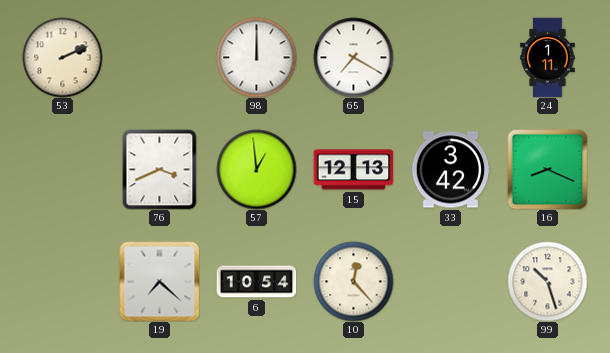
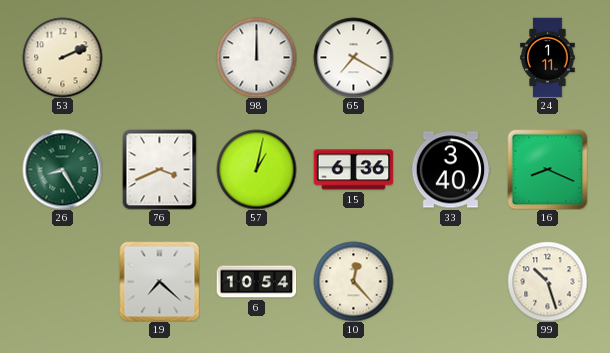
26: none -> 8:25 (62, 169)
57: 12:59 -> 1:02 (256, 169)
15: 12:13 -> 6:36 (353, 170)
33: 3:42 -> 3:40 (450, 170)
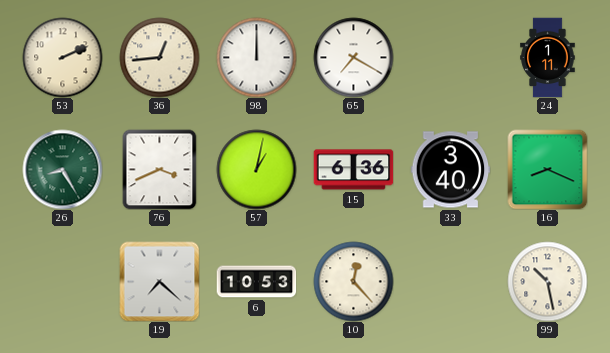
36: none -> 12:44 (159, 57)
6: 10:54 -> 10:53 (256, 282)
99: 10:27 -> 10:28 (547, 281)
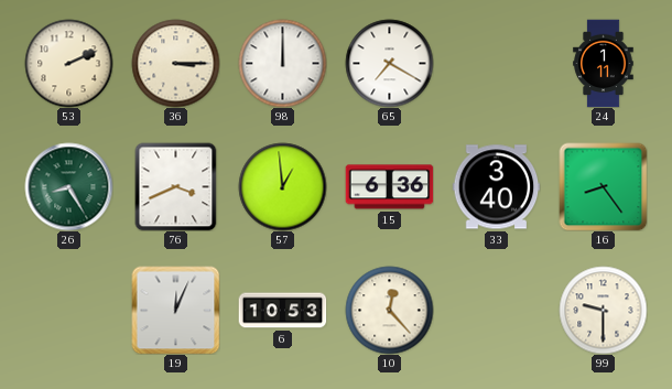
36: 12:44 -> 3:15 (175, 63)
57: 1:02 -> 12:59 (282, 186)
16: 8:19 -> 8:24 (603, 186)
19: 7:22 -> 12:04 (175, 310)
99: 10:28 -> 9:30 (603, 310)
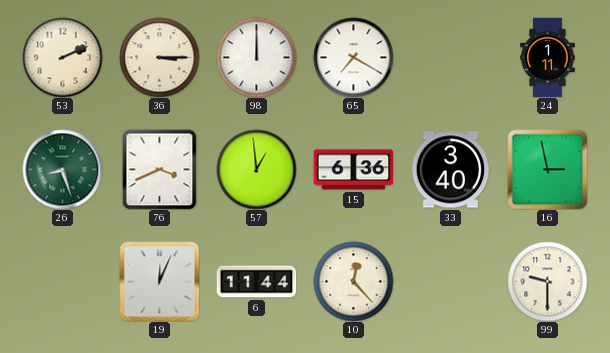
26: 8:25 -> 8:27 (62, 169)
16: 8:24 -> 2:58 (547, 169)
6: 10:53 -> 11:44 (256, 282)
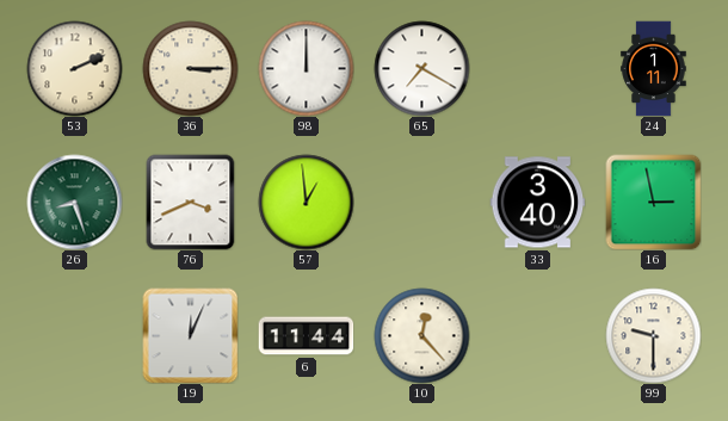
15: 6:36 -> none (353, 170)
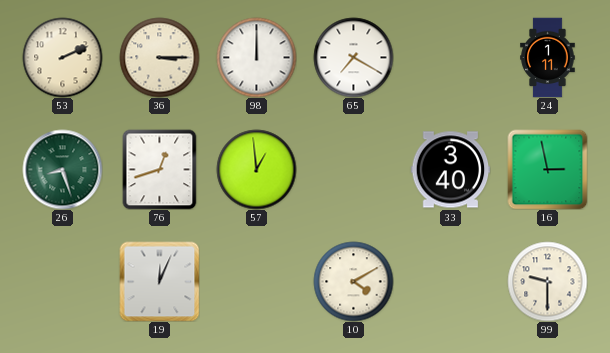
76: 3:41 -> 12:42 (160, 169)
6: 11:44 -> none (306, 336)
10: 12:23 -> 4:10 (353, 281)
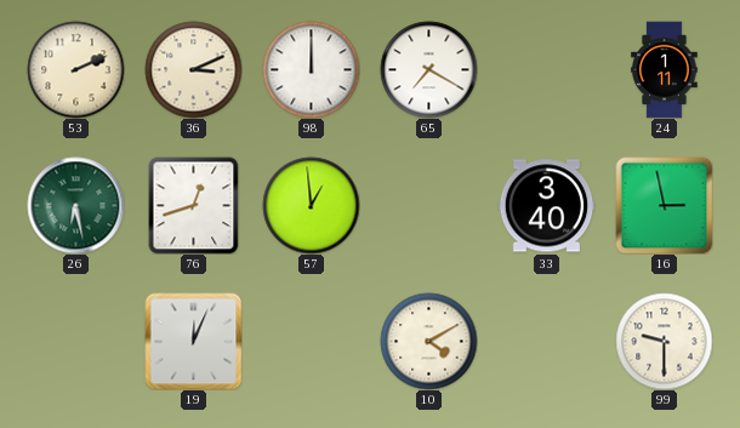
36: 3:15 -> 3:11 (193, 69)
26: 8:27 -> 6:28 (75, 205)
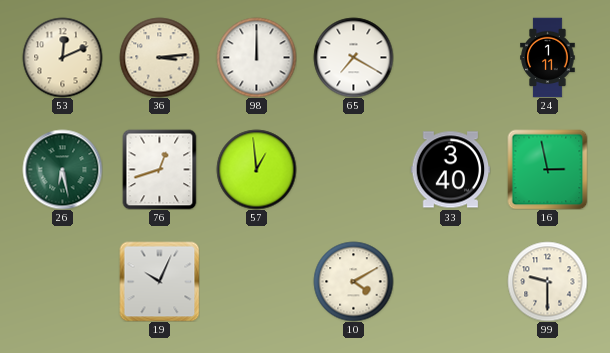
53: 2:11 -> 12:11 (62, 57)
36: 3:11 -> 3:14 (159, 57)
19: 12:04 -> 10:04 (159, 281)
